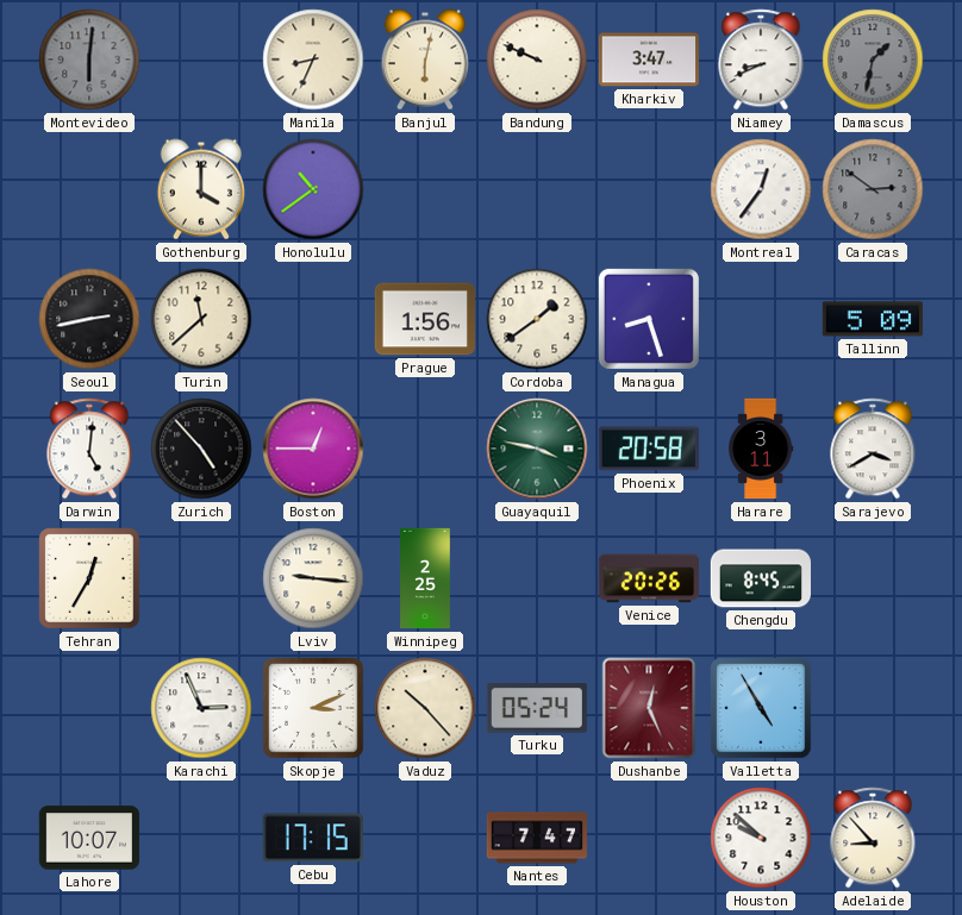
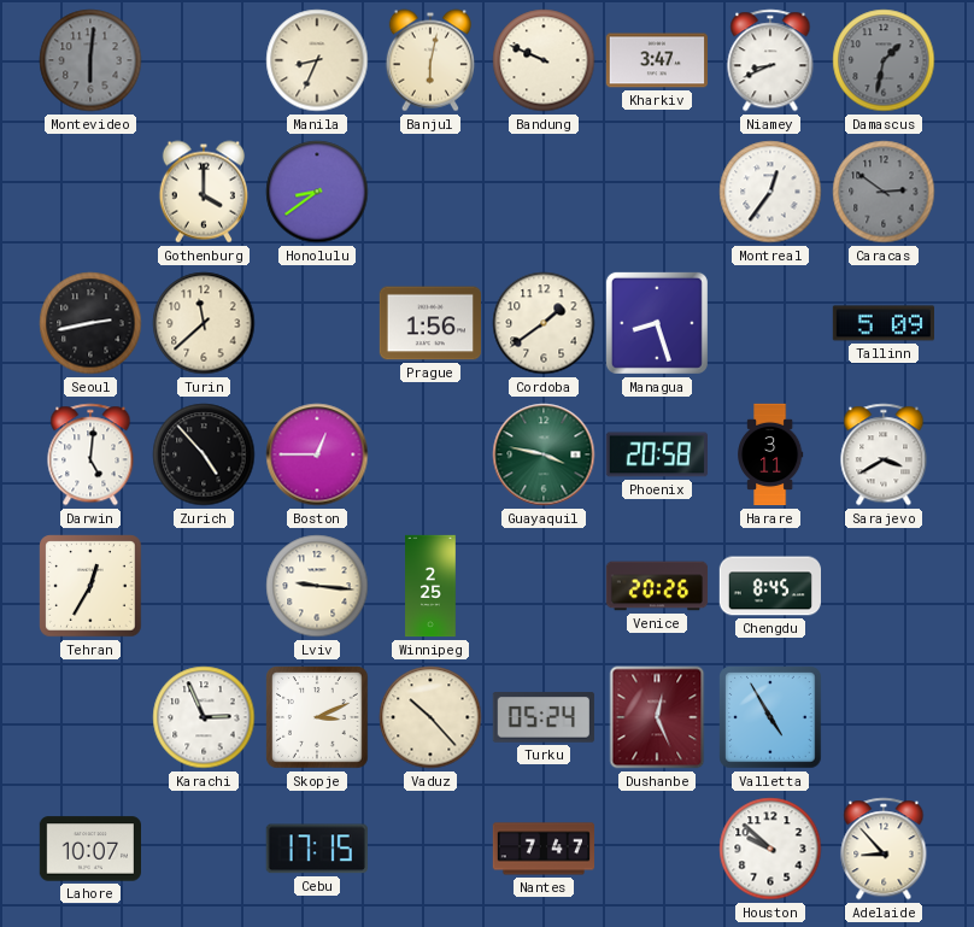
Honolulu: 10:39 -> 8:39 (317, 192)
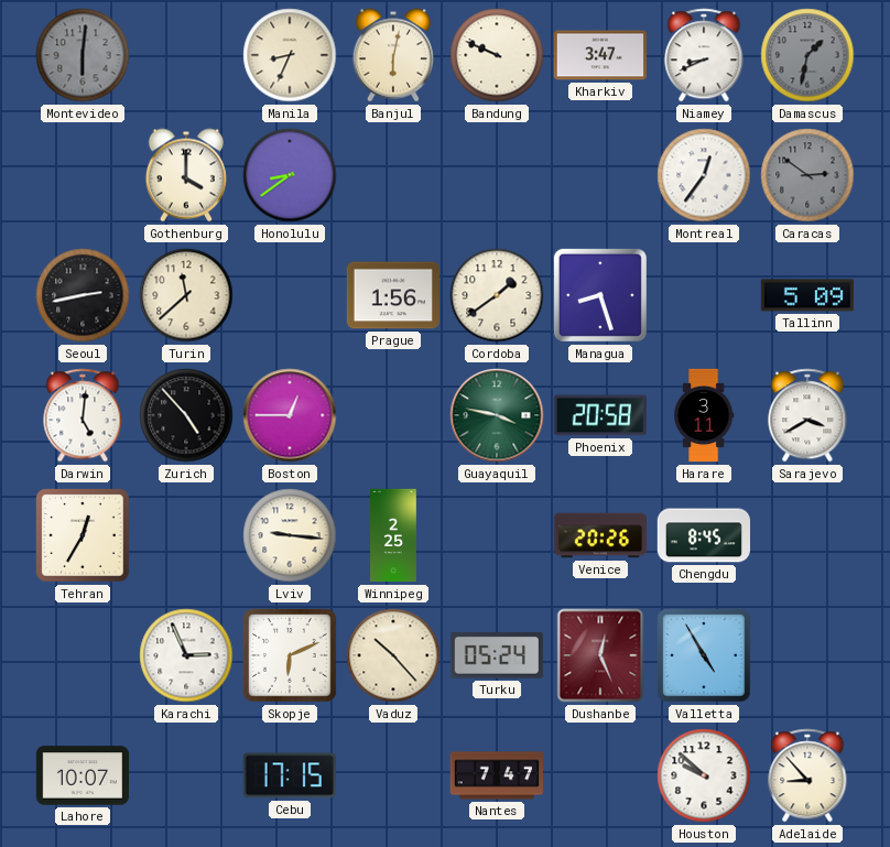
Skopje: 3:11 -> 6:11 (290, 655)
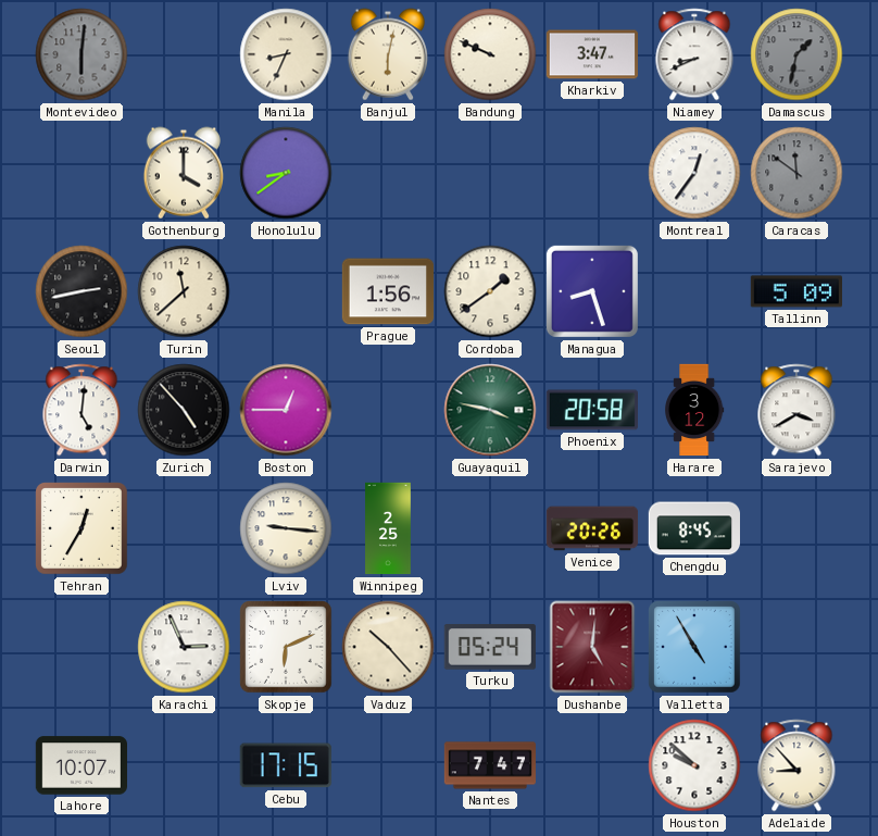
Caracas: 2:51 -> 11:51 (797, 173)
Harare: 3:11 -> 3:12 (694, 410)
Dushanbe: 12:26 -> 5:01 (592, 647)
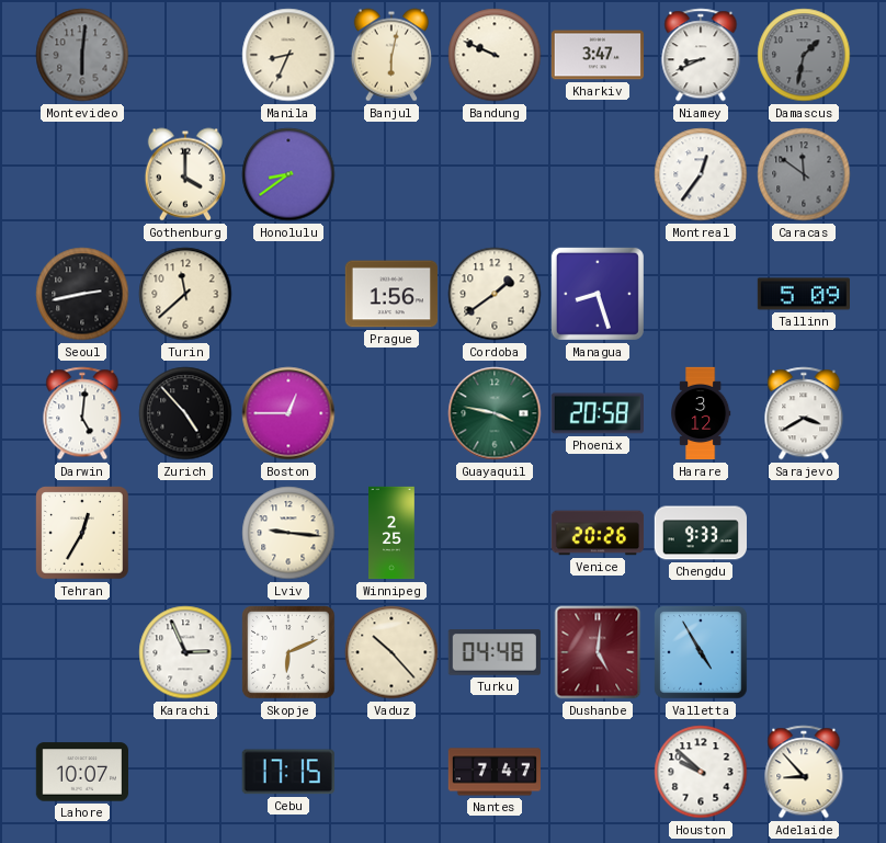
Chengdu: 8:45 -> 9:33 (700, 533)
Turku: 05:24 -> 04:48 (495, 652)
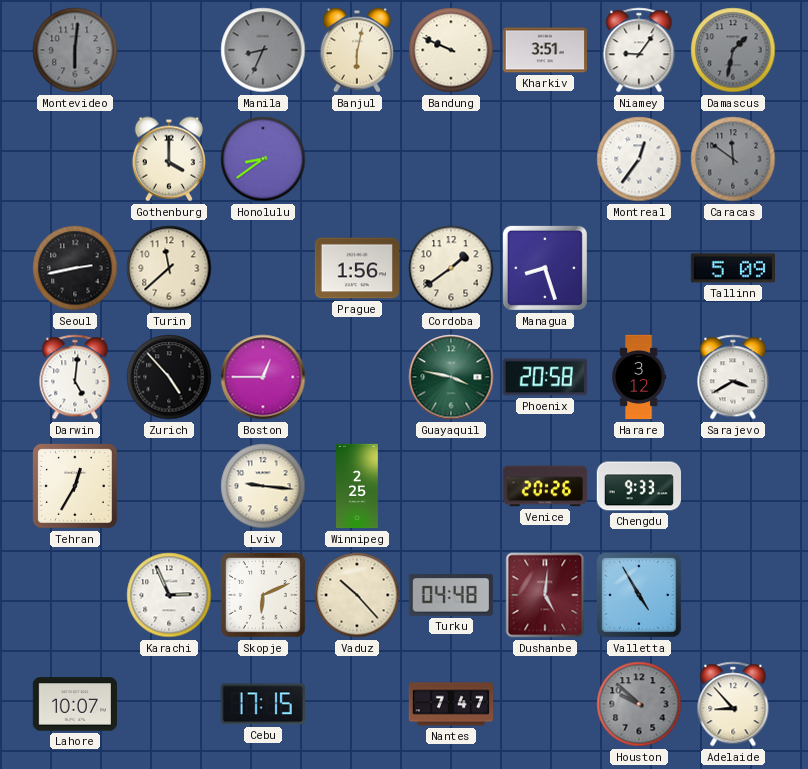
Manila dial: cream -> grey (263, 50)
Kharkiv: 3:47 -> 3:51 (544, 50)
Niamey: 8:41 -> 9:06 (639, 50)
Houston dial: white -> grey (639, 704)
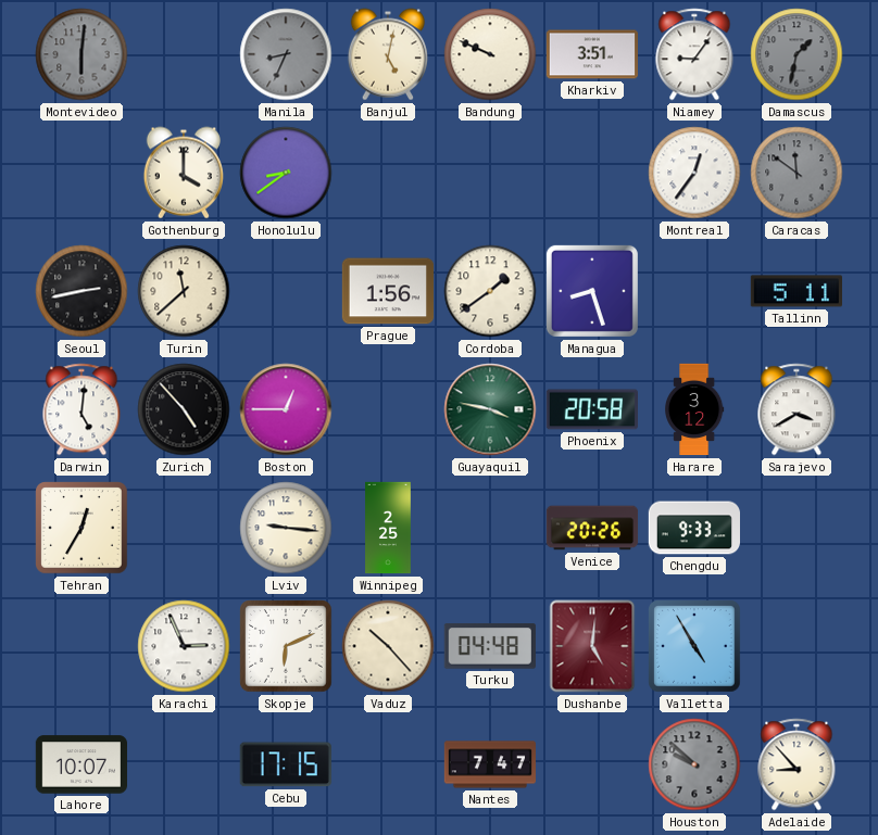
Banjul: 6:02 -> 5:02 (388, 54)
Tallinn: 5:09 -> 5:11 (795, 291)
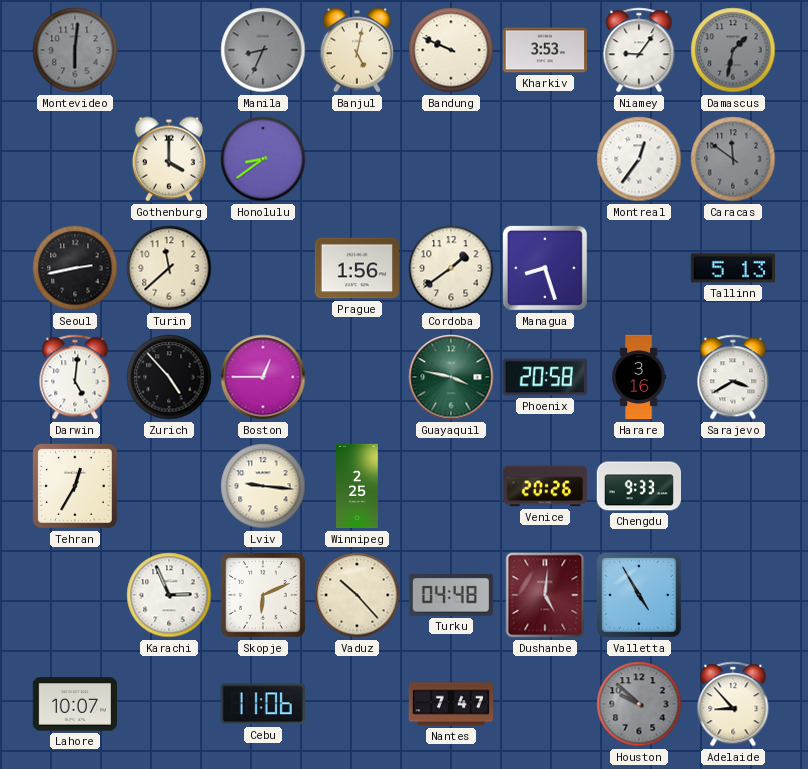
Kharkiv: 3:51 -> 3:53 (544, 50)
Tallinn: 5:11 -> 5:13 (732, 268)
Harare: 3:12 -> 3:16 (639, 377)
Cebu: 17:15 -> 11:06 (263, 704)
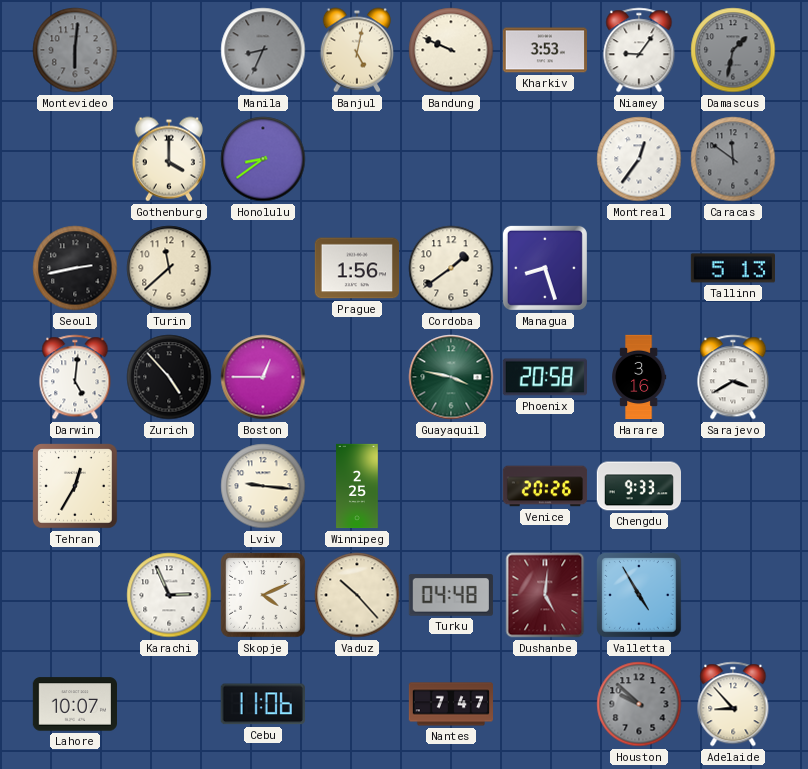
Skopje: 6:11 -> 4:11 (263, 595)
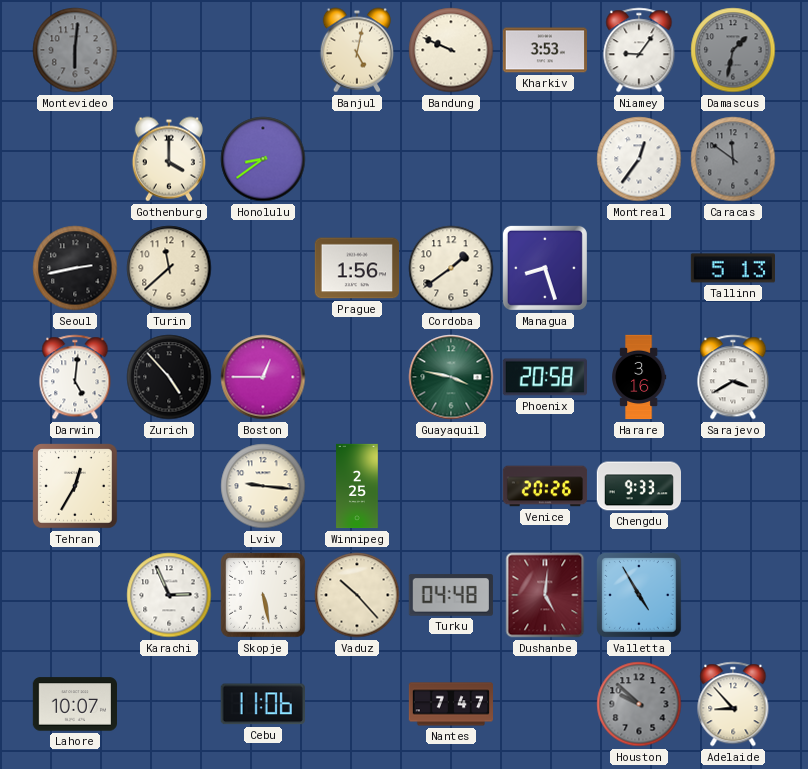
Manila: 8:34 -> none (263, 50)
Skopje: 4:11 -> 5:28 (263, 595)
